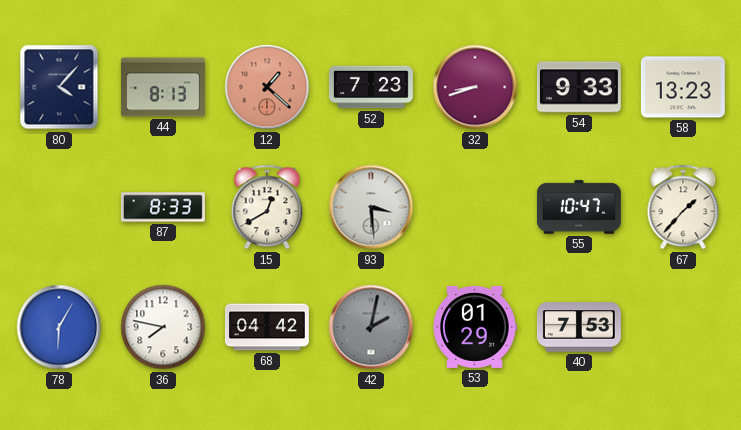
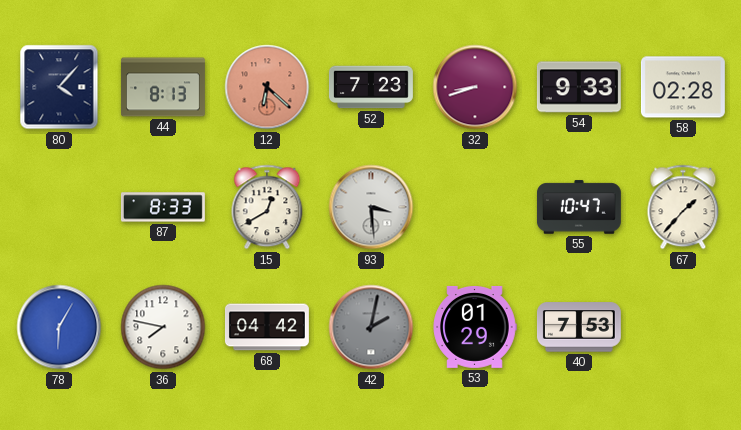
12: 1:22 -> 6:22 (267, 87)
58: 13:23 -> 02:28 (683, 87)
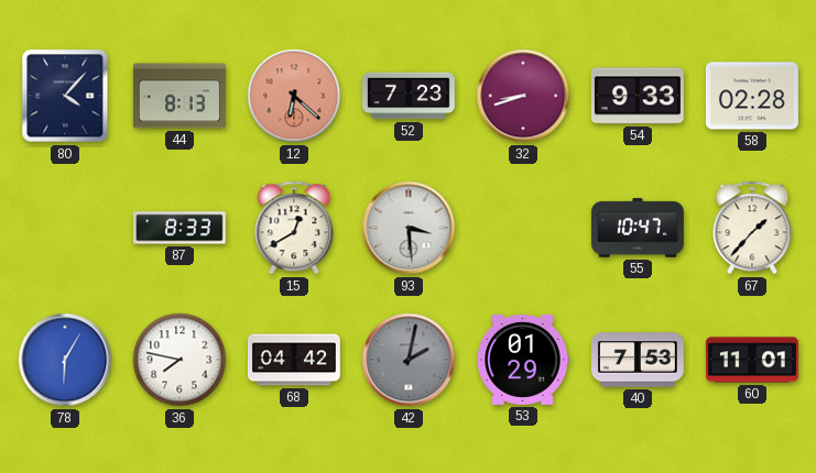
60: none -> 11:01 (752, 360)
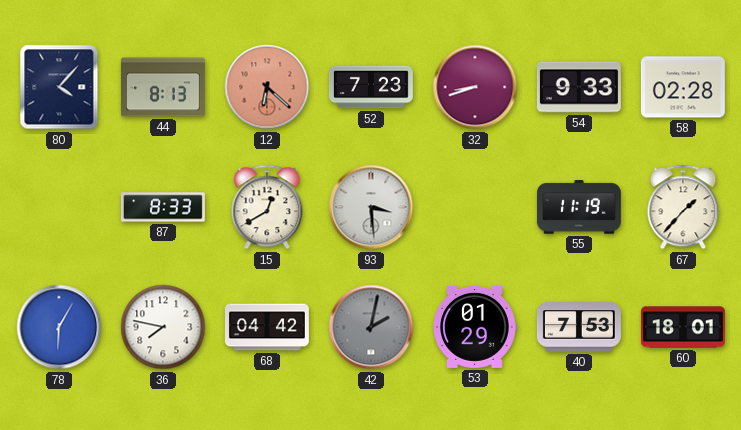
55: 10:47 -> 11:19 (579, 207)
60: 11:01 -> 18:01 (683, 327)
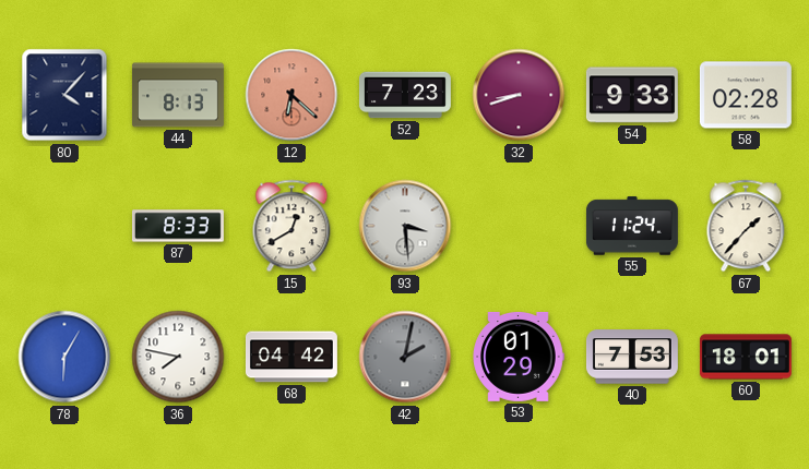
55: 11:19 -> 11:24 (632, 226)
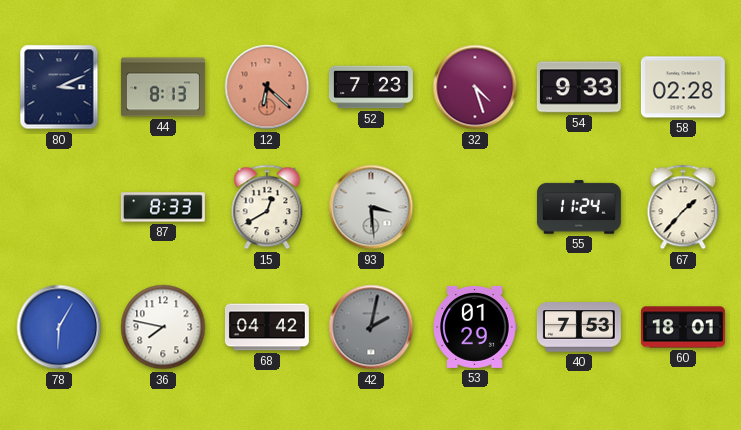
80: 4:07 -> 3:11 (59, 87)
32: 8:42 -> 4:27 (475, 87)
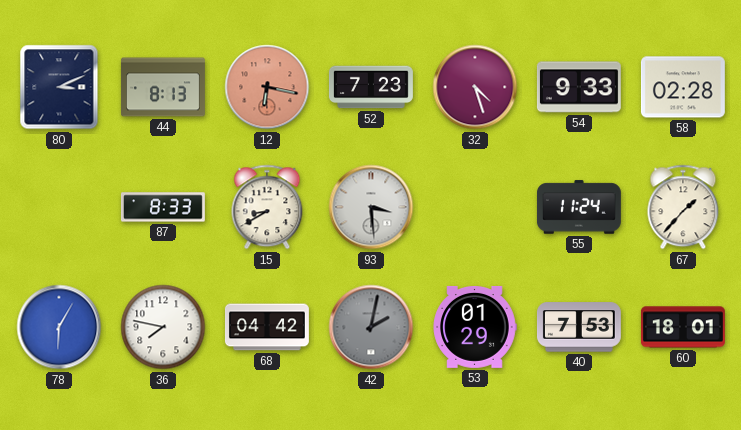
12: 6:22 -> 6:17 (267, 87)
15: 12:40 -> 8:40 (267, 207)
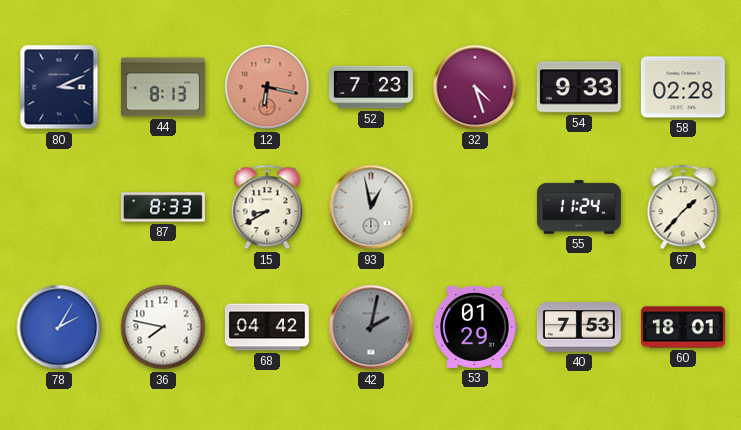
93: 3:29 -> 12:58 (371, 207)
78: 6:05 -> 2:05 (59, 327)
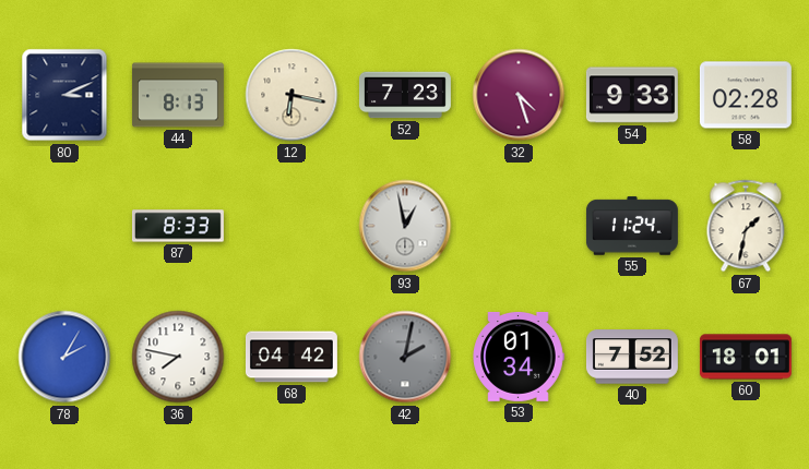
12 dial: salmon -> cream (292, 95)
15: 8:40 -> none (267, 207)
67: 1:37 -> 1:32 (746, 226)
53: 01:29 -> 01:34 (519, 357)
40: 7:53 -> 7:52 (632, 357)
